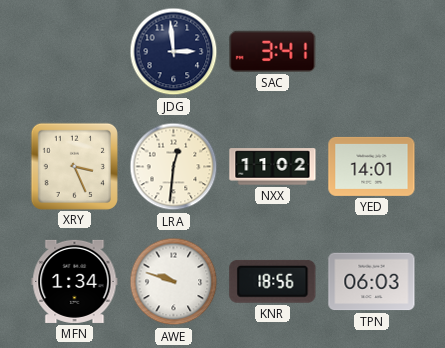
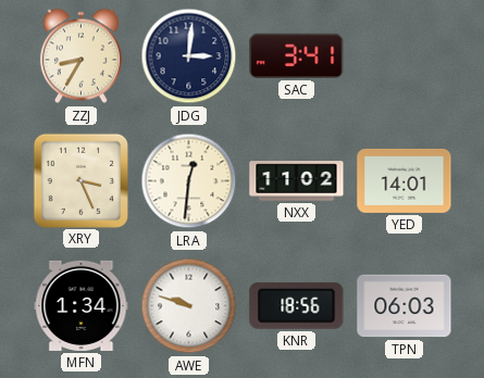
ZZJ: none -> 8:35 (80, 56)
JDG: 2:59 -> 3:01 (189, 56)
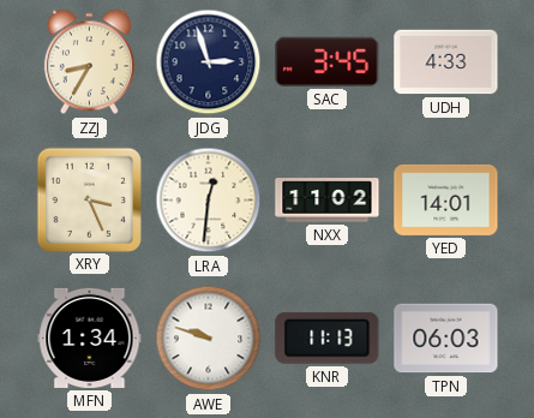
JDG: 3:01 -> 2:57 (209, 62)
SAC: 3:41 -> 3:45 (328, 61)
UDH: none -> 4:33 (446, 62)
KNR: 18:56 -> 11:13 (328, 338)
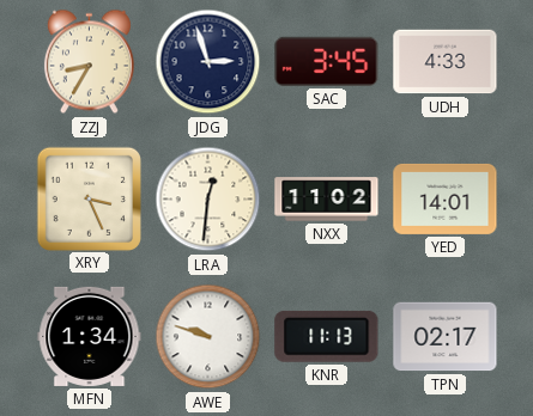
TPN: 06:03 -> 02:17 (446, 337)
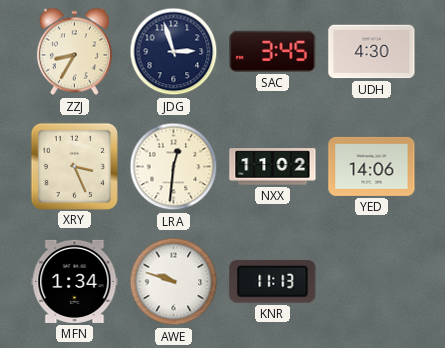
UDH: 4:33 -> 4:30 (372, 52)
YED: 14:01 -> 14:06 (372, 166)
TPN: 02:17 -> none (446, 337)
